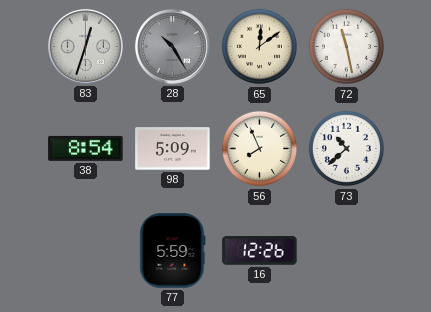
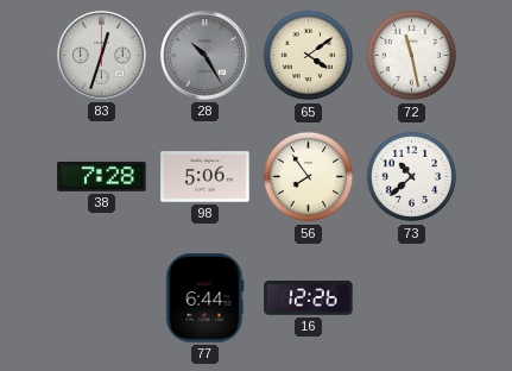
65: 12:09 -> 4:09 (309, 56)
38: 8:54 -> 7:28 (102, 176)
98: 5:09 -> 5:06 (206, 177)
56: 7:56 -> 7:54 (309, 177)
77: 5:59 -> 6:44 (206, 298)
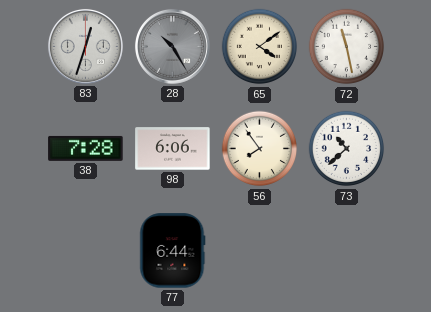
98: 5:06 -> 6:06 (173, 149)
16: 12:26 -> none (309, 298)
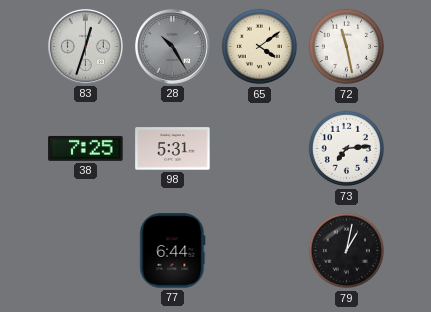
38: 7:28 -> 7:25 (86, 148)
98: 6:06 -> 5:31 (173, 149)
56: 7:54 -> none (260, 149)
73: 10:38 -> 7:14 (347, 149)
79: none -> 1:02 (347, 251)
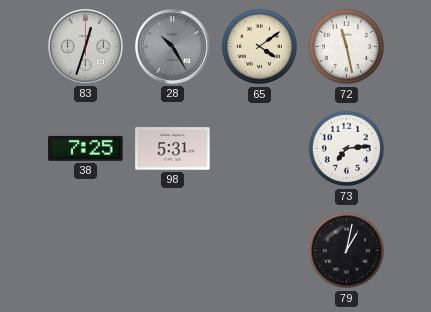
77: 6:44 -> none (173, 251)
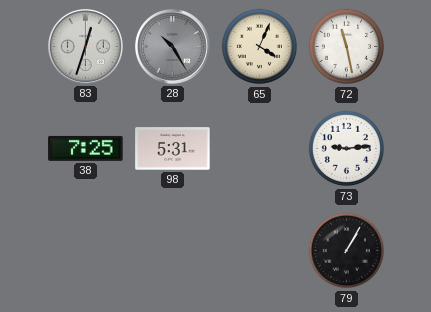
65: 4:09 -> 4:04 (260, 47)
73: 7:14 -> 9:14 (347, 149)
79: 1:02 -> 1:05 (347, 251)
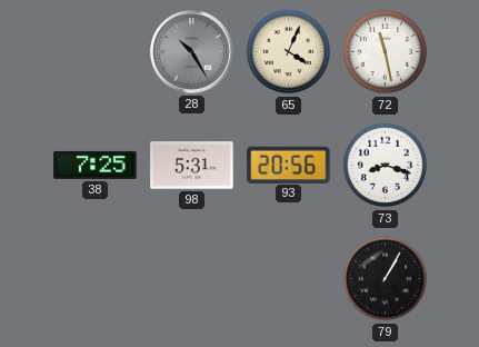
83: 12:33 -> none (85, 46)
93: none -> 20:56 (289, 165)
73: 9:14 -> 8:18 (386, 166)
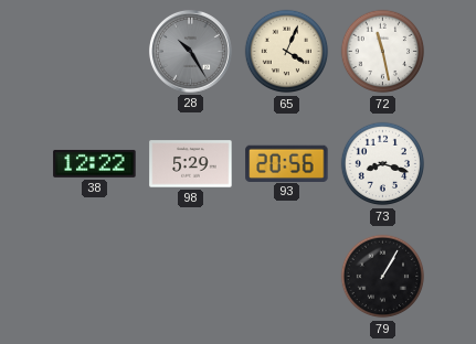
38: 7:25 -> 12:22 (95, 163)
98: 5:31 -> 5:29 (191, 164)
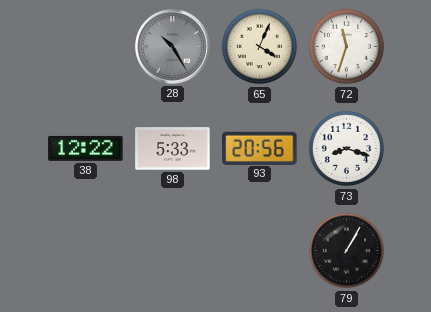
72: 11:28 -> 11:33 (347, 47)
98: 5:29 -> 5:33 (173, 149)
